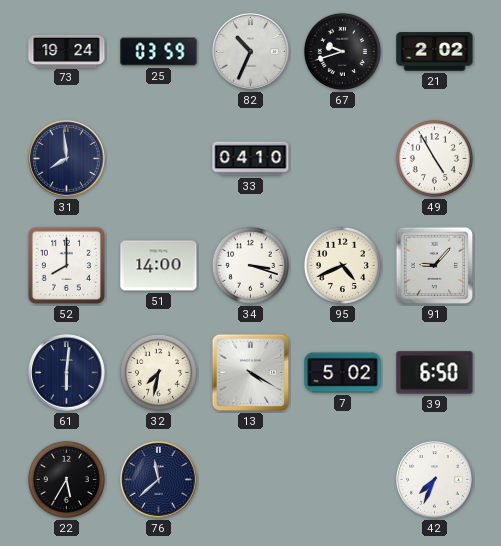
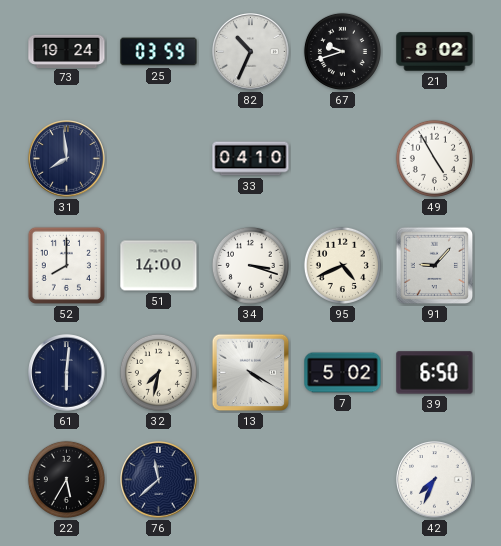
21: 2:02 -> 8:02 (435, 52)
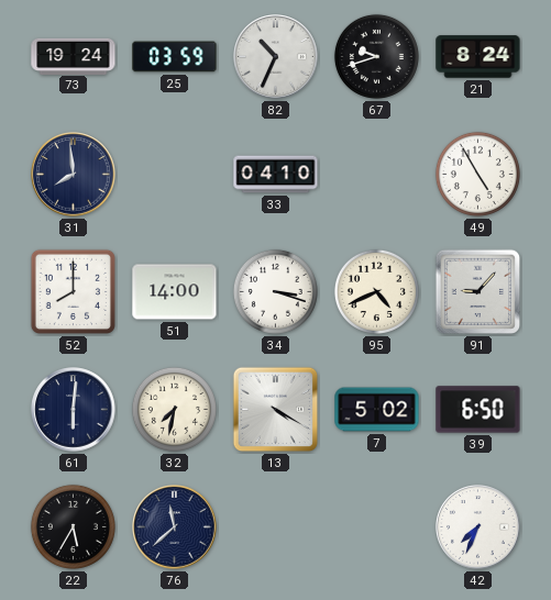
21: 8:02 -> 8:24 (478, 57)
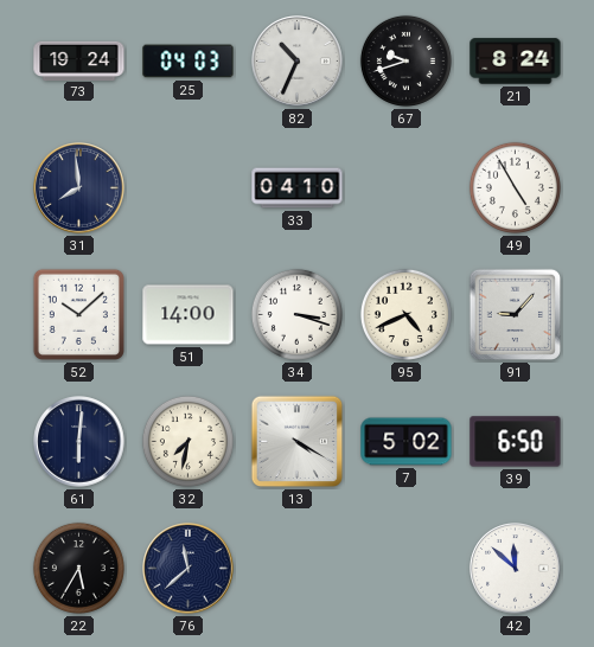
25: 03:59 -> 04:03 (189, 62)
52: 8:00 -> 10:08 (78, 314)
42: 7:34 -> 11:52 (516, 569)
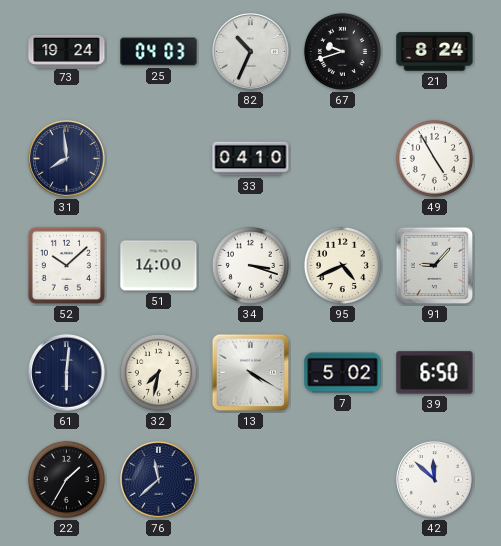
22: 5:35 -> 1:35 (66, 479)
